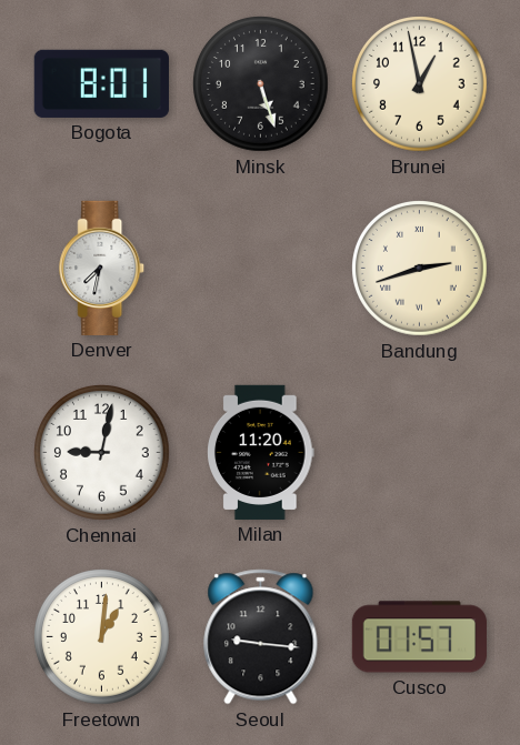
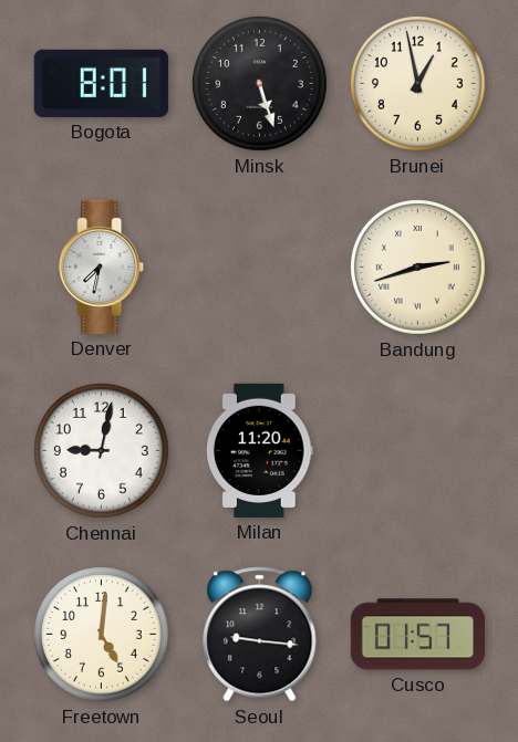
Freetown: 1:01 -> 5:01 (102, 635)
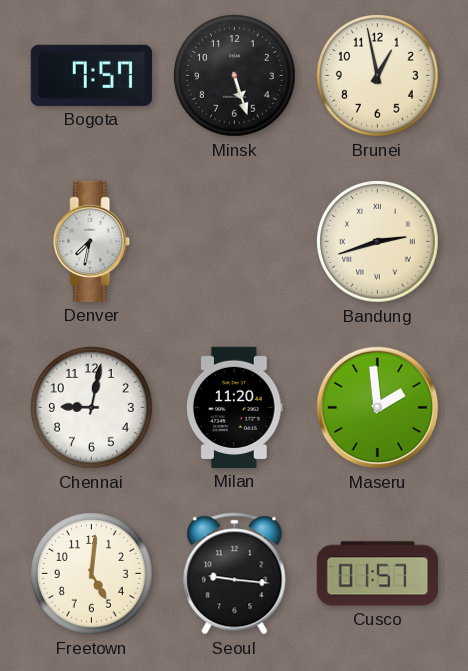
Bogota: 8:01 -> 7:57 (91, 75)
Maseru: none -> 1:59 (378, 408)
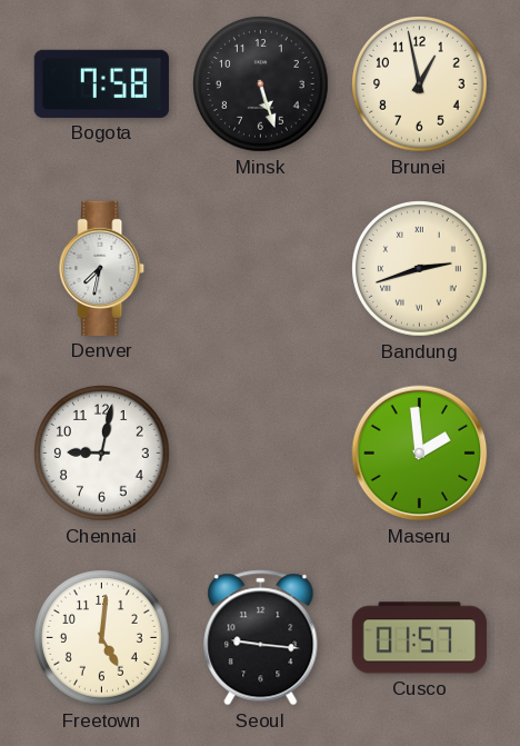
Bogota: 7:57 -> 7:58 (101, 83)
Milan: 11:20 -> none (235, 407)
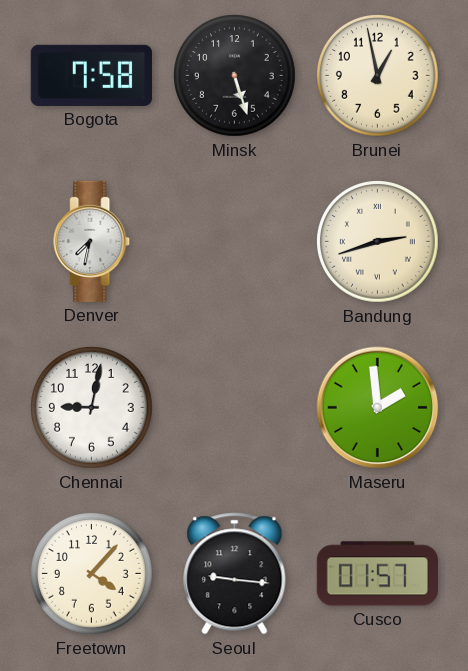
Freetown: 5:01 -> 4:07 (92, 574)
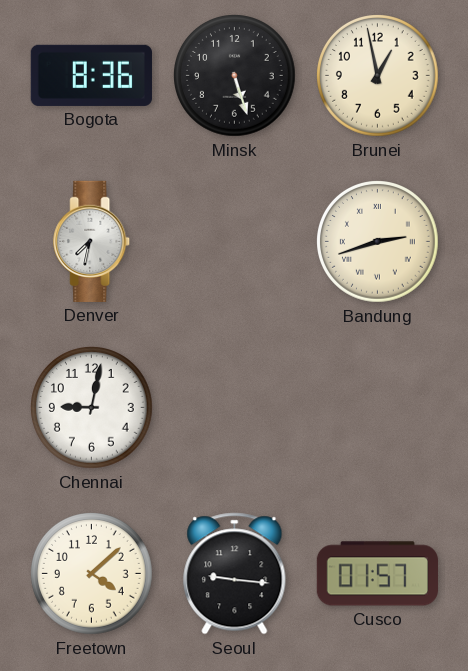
Bogota: 7:58 -> 8:36 (91, 75)
Maseru: 1:59 -> none (378, 408)
Freetown: 4:07 -> 4:08 (92, 574)
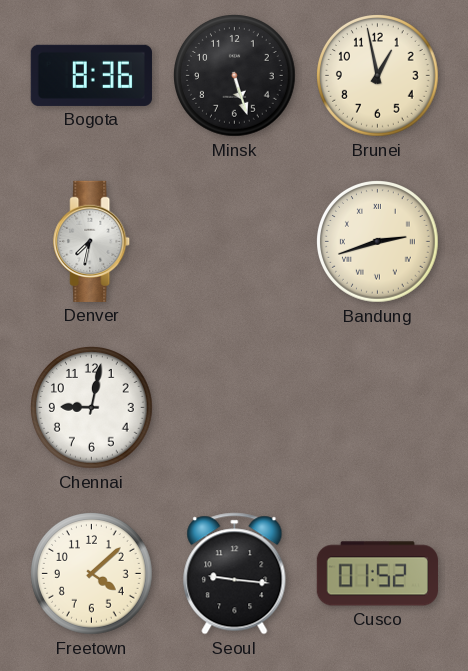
Cusco: 01:57 -> 01:52 (377, 574)
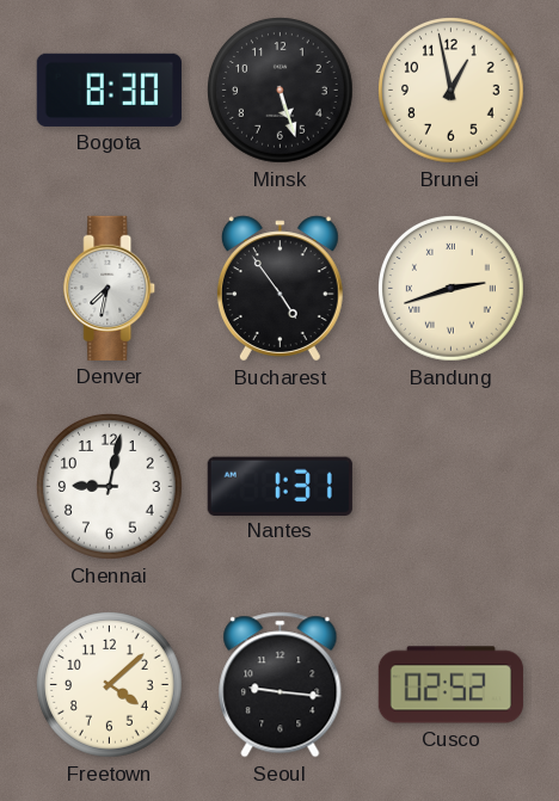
Bogota: 8:36 -> 8:30 (109, 90)
Bucharest: none -> 4:54 (279, 289)
Nantes: none -> 1:31 (279, 486)
Cusco: 01:52 -> 02:52 (450, 685)
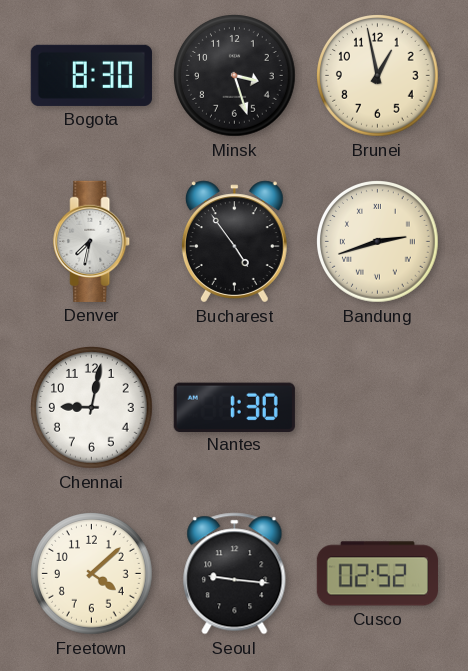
Minsk: 5:27 -> 3:27 (235, 76)
Nantes: 1:31 -> 1:30 (234, 407)
